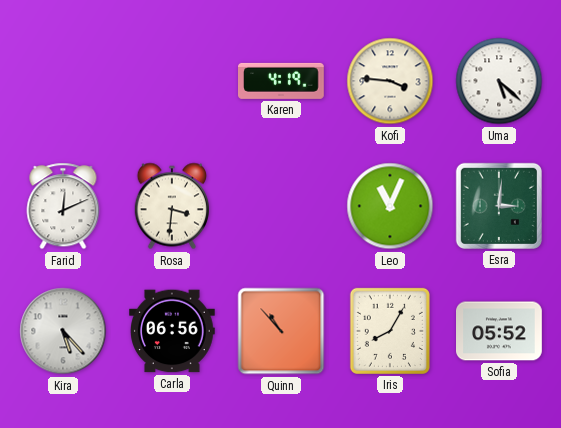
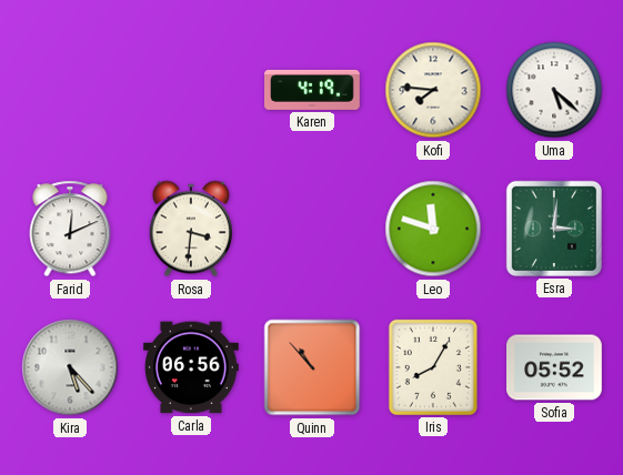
Kofi: 3:46 -> 7:46 (433, 90)
Leo: 11:04 -> 11:48 (433, 229)
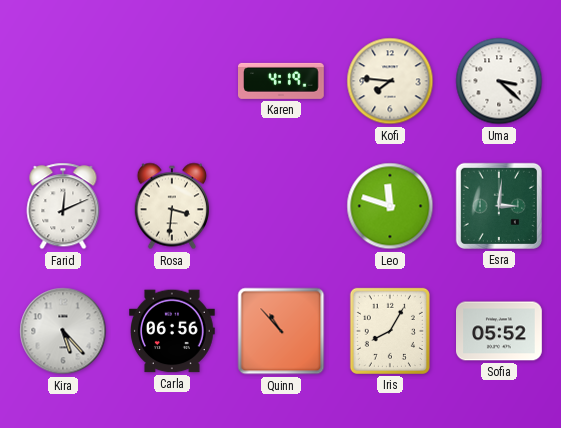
Uma: 5:22 -> 3:22 (499, 81)
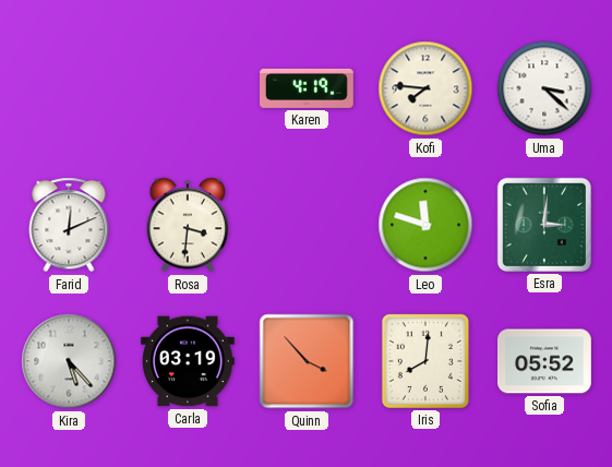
Carla: 06:56 -> 03:19 (189, 361)
Quinn: 10:53 -> 3:53 (307, 361)
Iris: 8:05 -> 8:01 (425, 361)
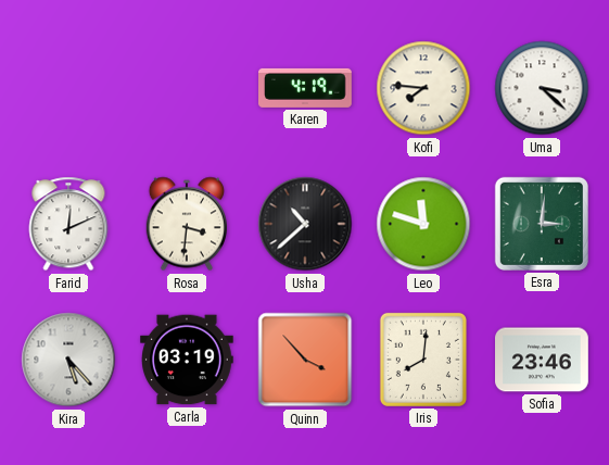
Usha: none -> 10:38 (305, 224)
Sofia: 05:52 -> 23:46 (543, 360)
